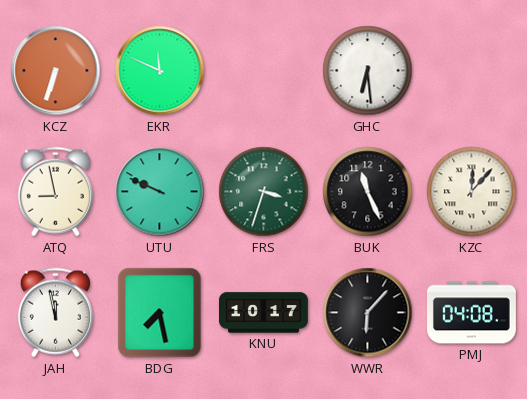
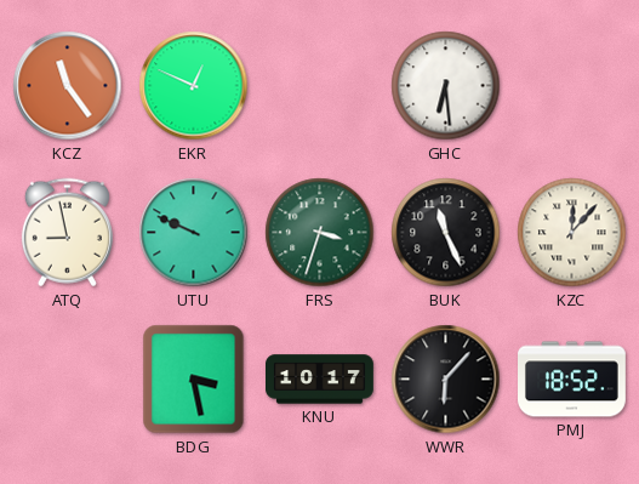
KCZ: 6:33 -> 11:24 (68, 86)
EKR: 11:49 -> 12:49 (194, 86)
JAH: 11:58 -> none (55, 313)
BDG: 7:28 -> 3:28 (194, 380)
PMJ: 04:08 -> 18:52 (572, 380)
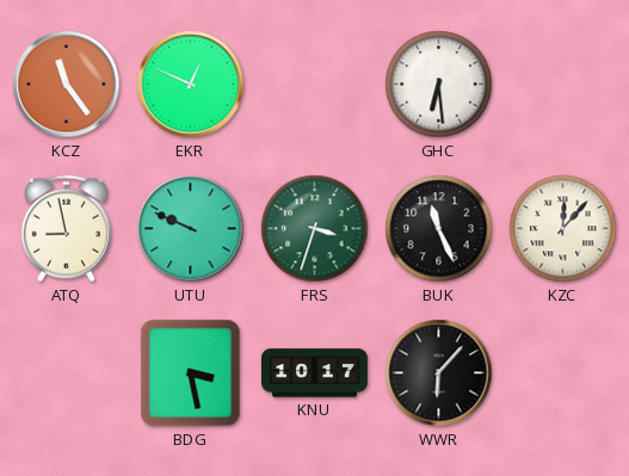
PMJ: 18:52 -> none (572, 380)
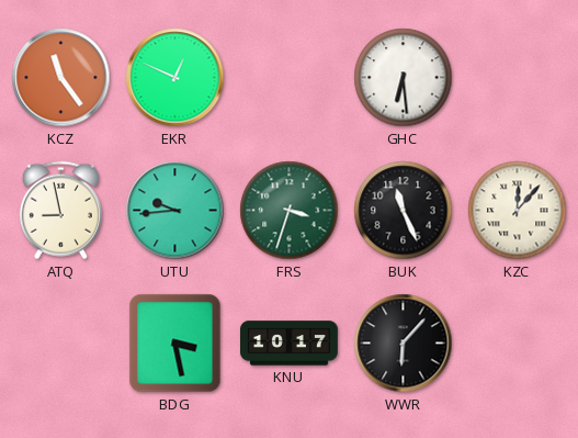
UTU: 9:49 -> 9:44 (175, 211)
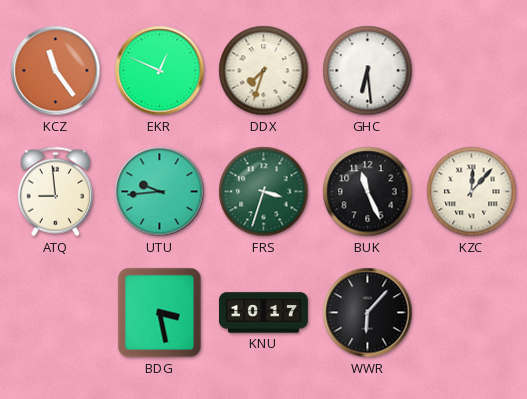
DDX: none -> 7:33 (264, 71)
ATQ: 8:58 -> 8:59 (55, 192)
